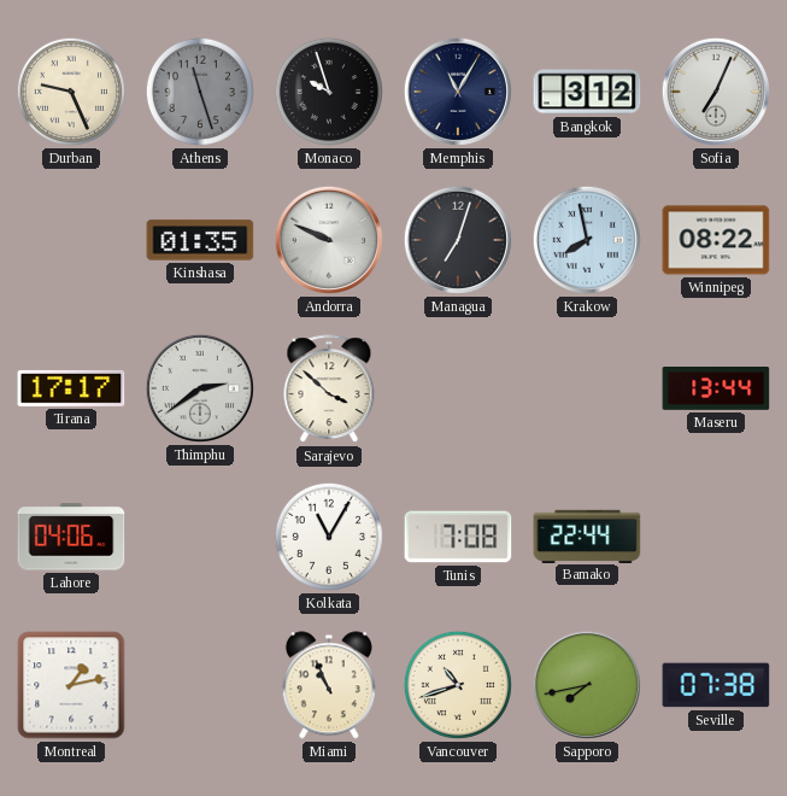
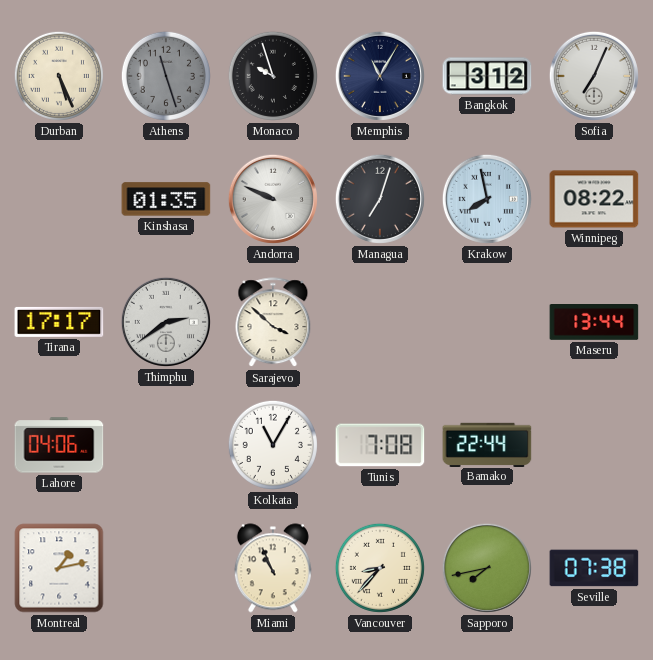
Durban: 9:26 -> 5:26 (59, 76)
Vancouver: 10:42 -> 8:37 (380, 568)
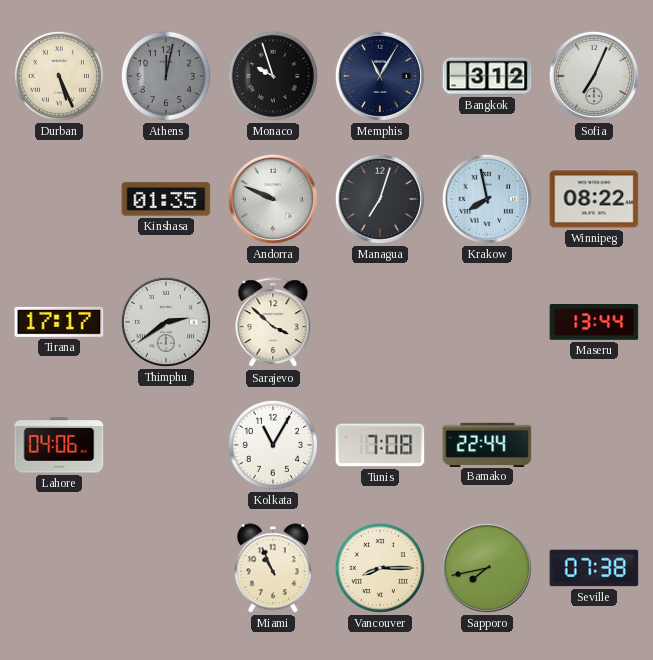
Athens: 11:27 -> 12:02 (166, 76)
Montreal: 1:13 -> none (59, 568)
Vancouver: 8:37 -> 8:15 (380, 568)
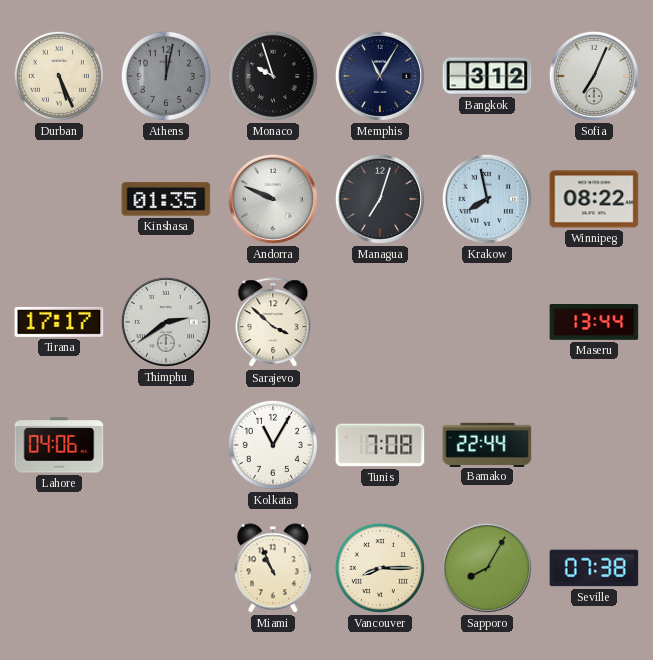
Sapporo: 7:43 -> 8:05 (487, 568)
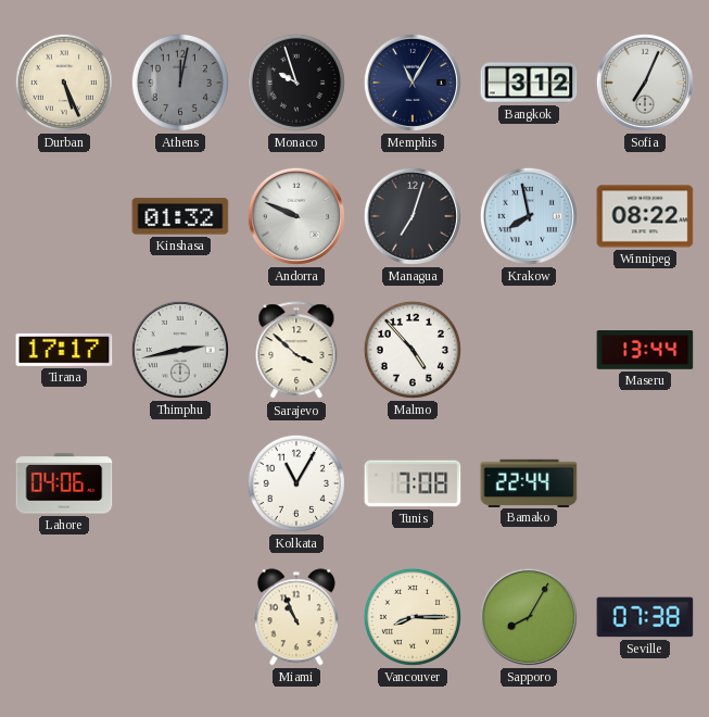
Kinshasa: 01:35 -> 01:32 (180, 216)
Thimphu: 2:39 -> 2:43 (180, 350)
Malmo: none -> 4:53 (413, 350)
